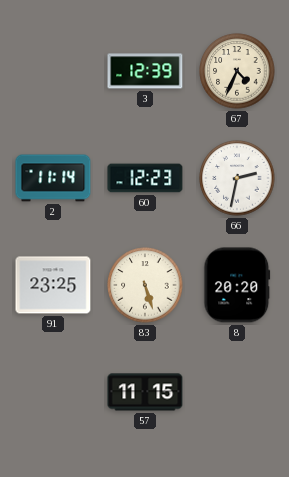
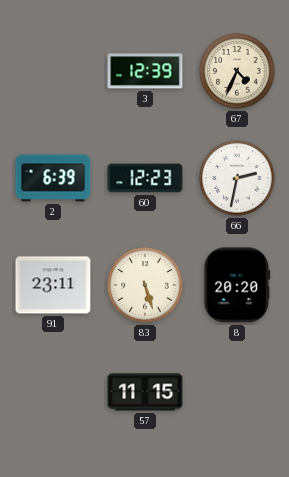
2: 11:14 -> 6:39 (53, 178)
91: 23:25 -> 23:11 (53, 285)
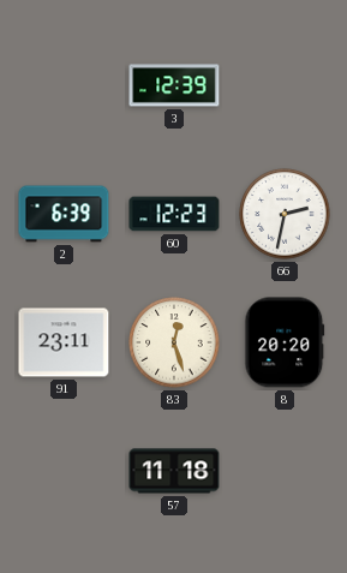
67: 4:34 -> none (237, 71)
83: 5:27 -> 12:27 (174, 342)
57: 11:15 -> 11:18 (174, 471)
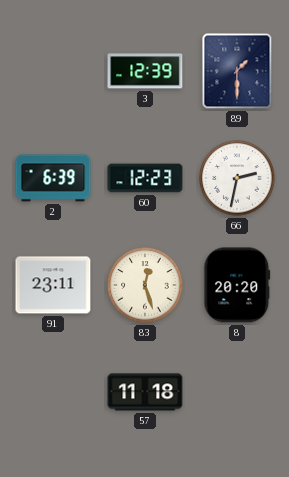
89: none -> 1:30 (237, 71)
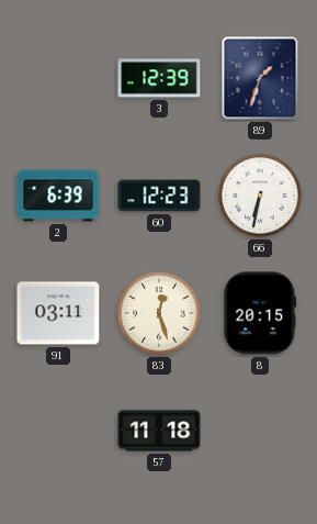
89: 1:30 -> 1:33 (260, 78)
66: 2:32 -> 6:32 (260, 196)
91: 23:11 -> 03:11 (58, 313)
8: 20:20 -> 20:15 (260, 313)
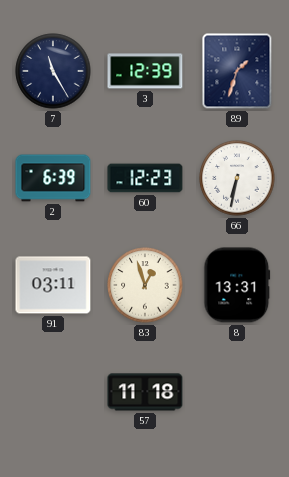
7: none -> 11:25 (53, 71)
83: 12:27 -> 12:57 (145, 285)
8: 20:15 -> 13:31 (237, 285)
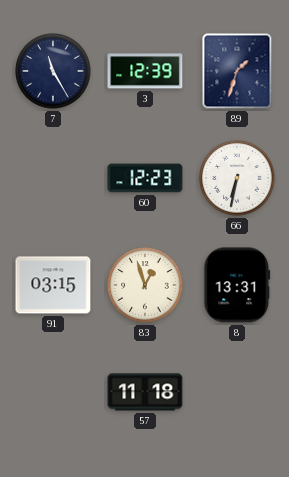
2: 6:39 -> none (53, 178)
91: 03:11 -> 03:15 (53, 285)
